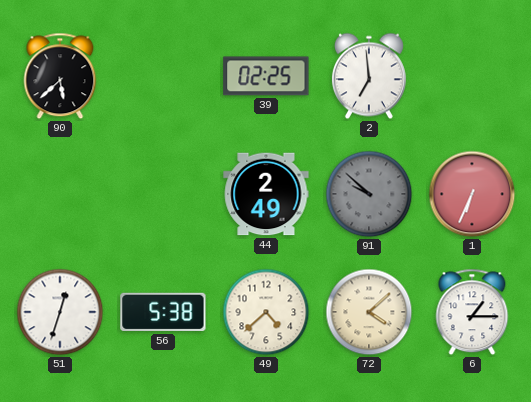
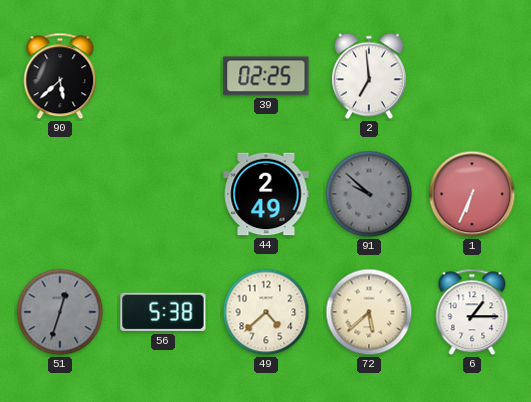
51 dial: white -> grey (60, 312)
72: 4:08 -> 5:38 (369, 312)
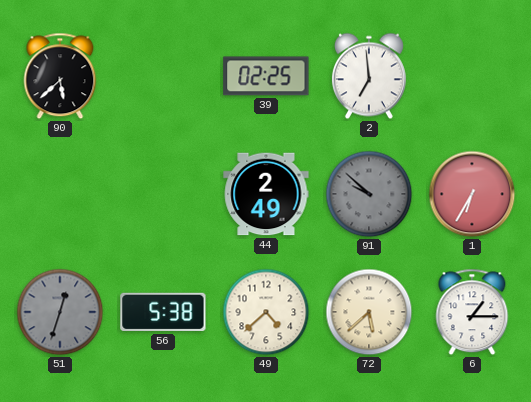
1: 6:34 -> 6:35 (472, 194)
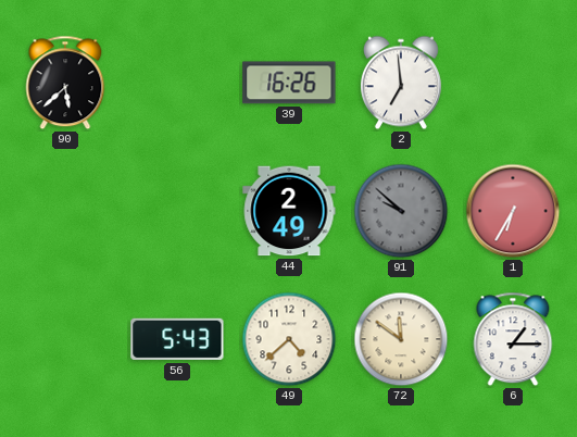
39: 02:25 -> 16:26 (289, 83)
51: 12:33 -> none (60, 312)
56: 5:38 -> 5:43 (177, 339)
72: 5:38 -> 11:51 (401, 339)
